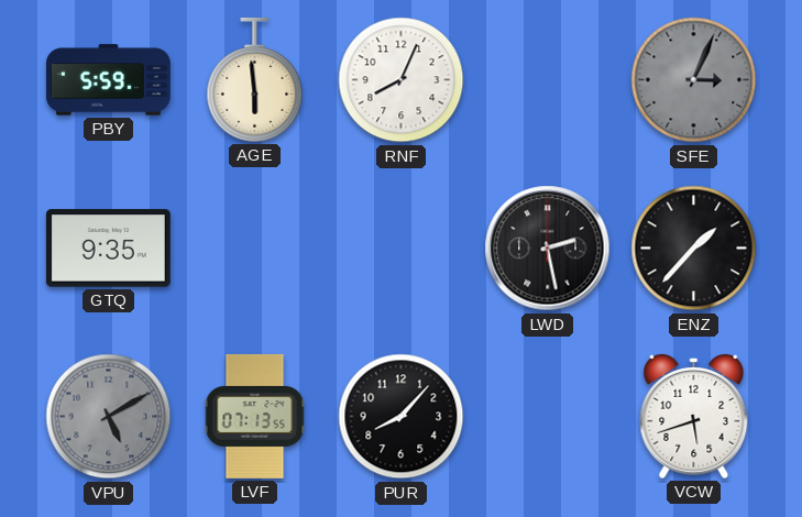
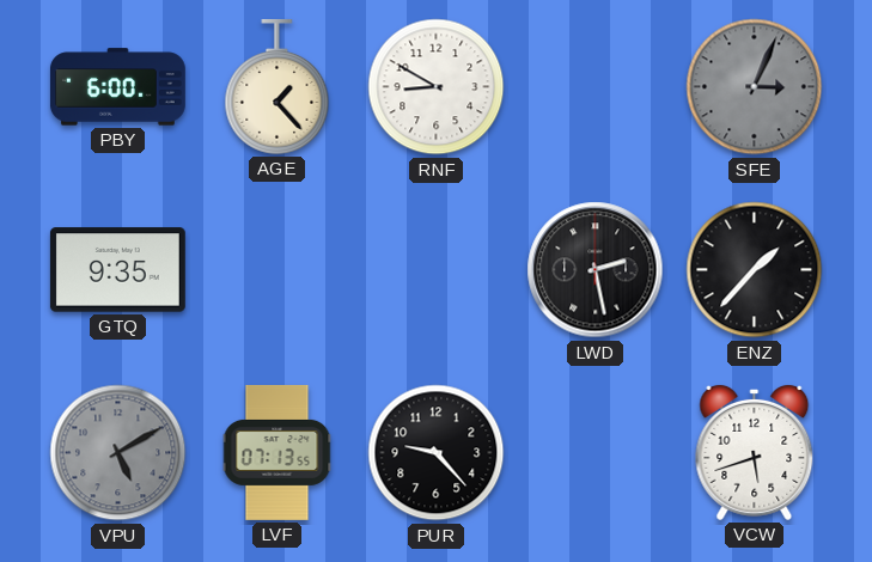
PBY: 5:59 -> 6:00 (117, 87)
AGE: 5:59 -> 1:23 (278, 86)
RNF: 8:04 -> 8:50 (437, 87)
PUR: 8:07 -> 9:23 (437, 453)
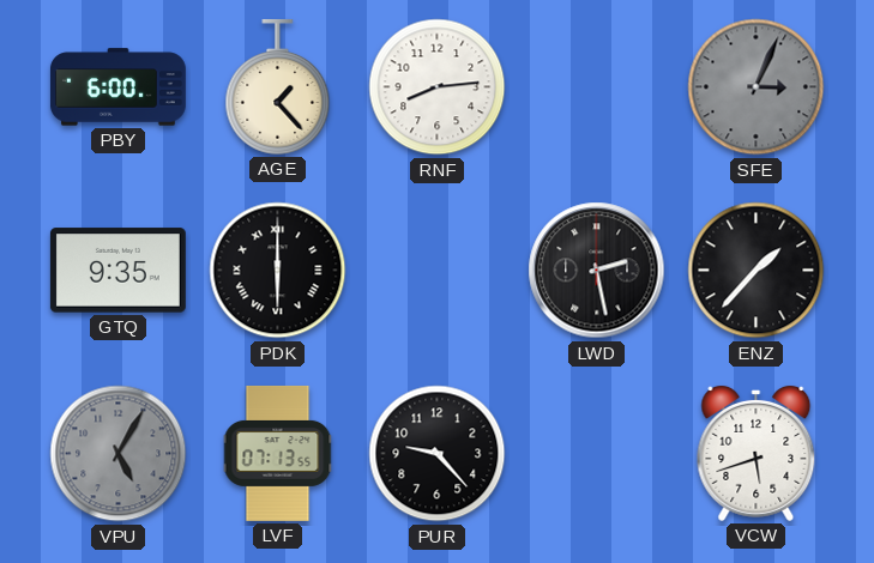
RNF: 8:50 -> 8:14 (438, 87)
PDK: none -> 6:00 (278, 271)
VPU: 5:10 -> 5:05 (119, 454)
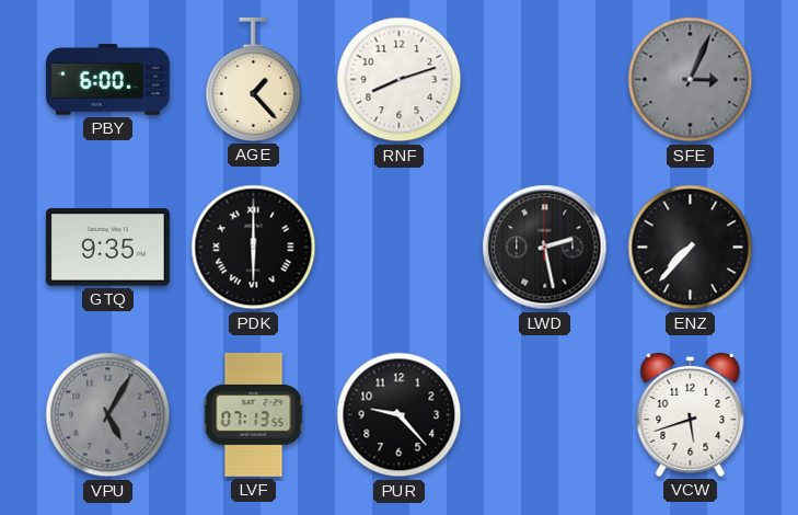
RNF: 8:14 -> 8:12 (400, 80)
ENZ: 1:37 -> 7:37 (691, 248)
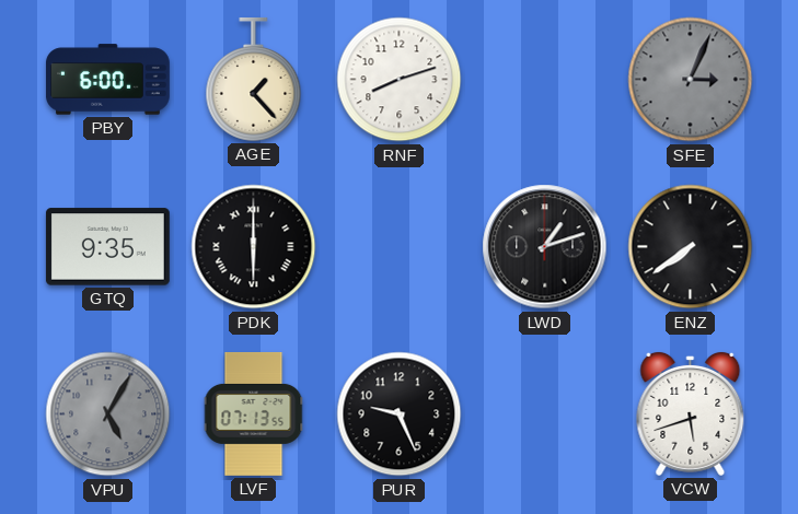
LWD: 2:28 -> 1:12 (545, 247)
ENZ: 7:37 -> 7:39 (691, 247)
PUR: 9:23 -> 9:26 (400, 414)
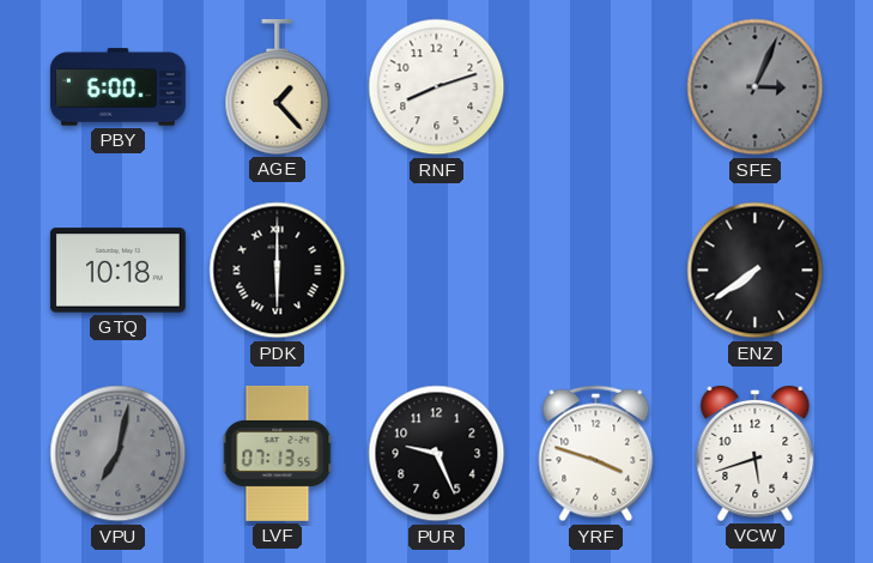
GTQ: 9:35 -> 10:18 (117, 271)
LWD: 1:12 -> none (545, 247)
VPU: 5:05 -> 7:02 (119, 454)
YRF: none -> 3:48 (596, 454)
